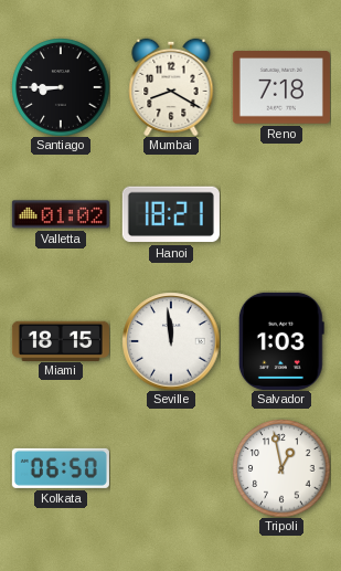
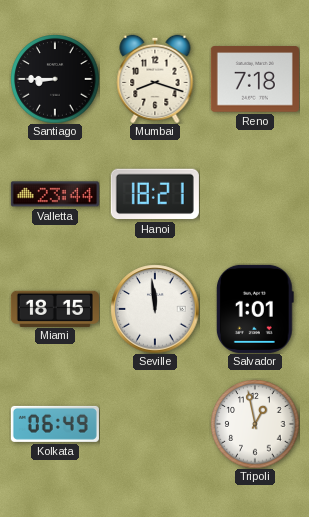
Mumbai: 8:20 -> 8:18 (155, 79)
Valletta: 01:02 -> 23:44 (55, 194)
Salvador: 1:03 -> 1:01 (255, 309)
Kolkata: 06:50 -> 06:49 (55, 424)
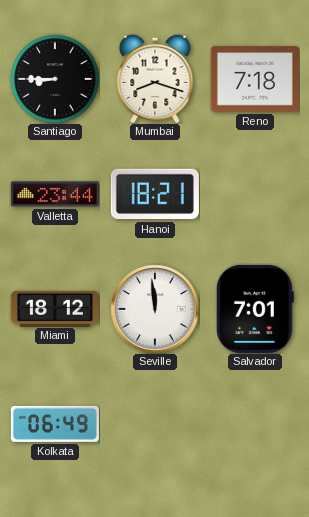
Miami: 18:15 -> 18:12 (55, 308)
Salvador: 1:01 -> 7:01 (255, 309)
Tripoli: 12:58 -> none (255, 424)
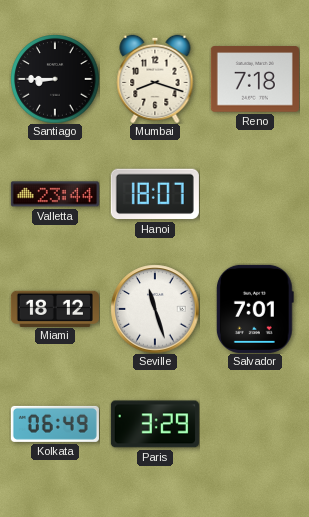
Hanoi: 18:21 -> 18:07 (155, 194)
Seville: 11:59 -> 11:27 (155, 309)
Paris: none -> 3:29 (155, 424)
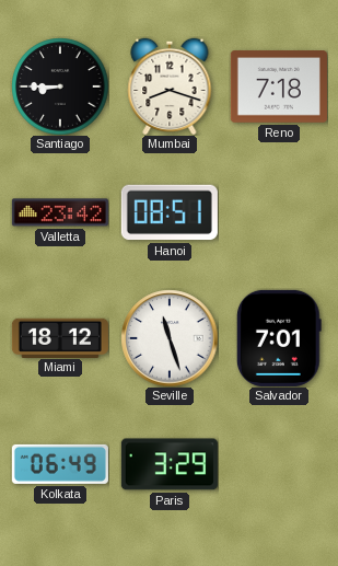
Valletta: 23:44 -> 23:42 (60, 212)
Hanoi: 18:07 -> 08:51 (170, 212)
